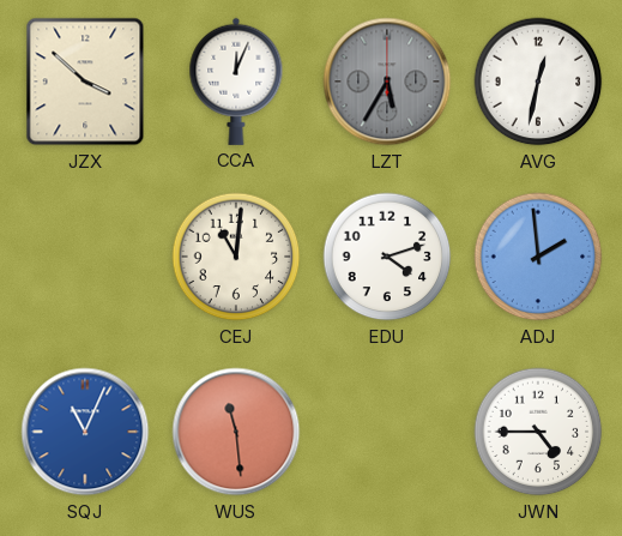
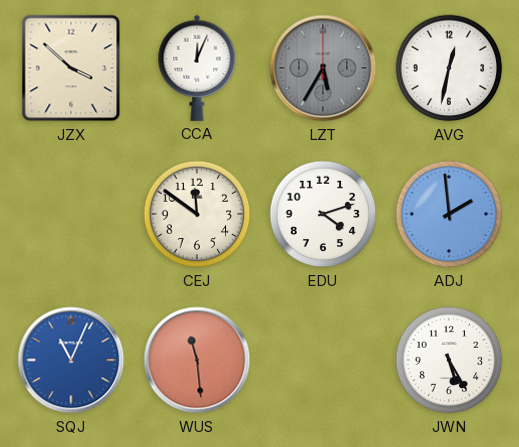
CEJ: 11:01 -> 11:51 (197, 214)
JWN: 4:45 -> 5:25 (449, 360)
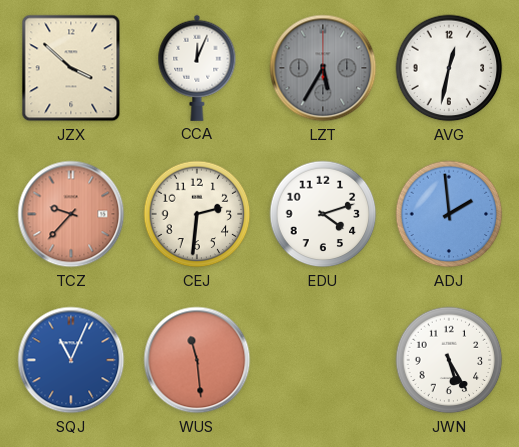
TCZ: none -> 9:37 (71, 214)
CEJ: 11:51 -> 2:31 (197, 214)
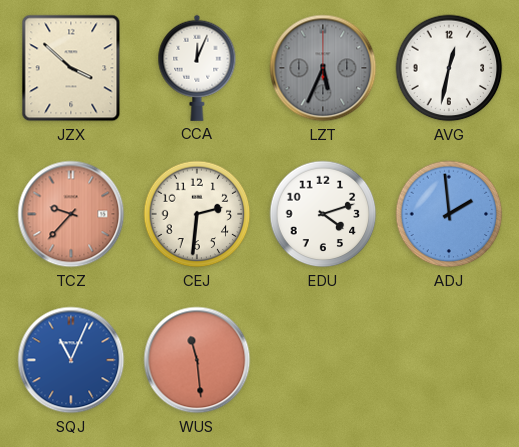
LZT: 5:35 -> 5:34 (323, 68)
JWN: 5:25 -> none (449, 360)
